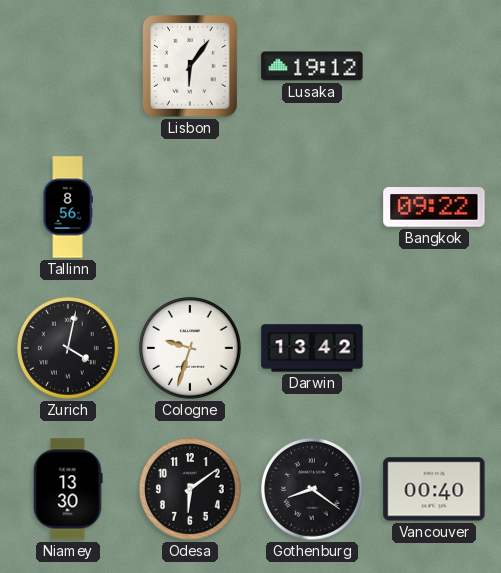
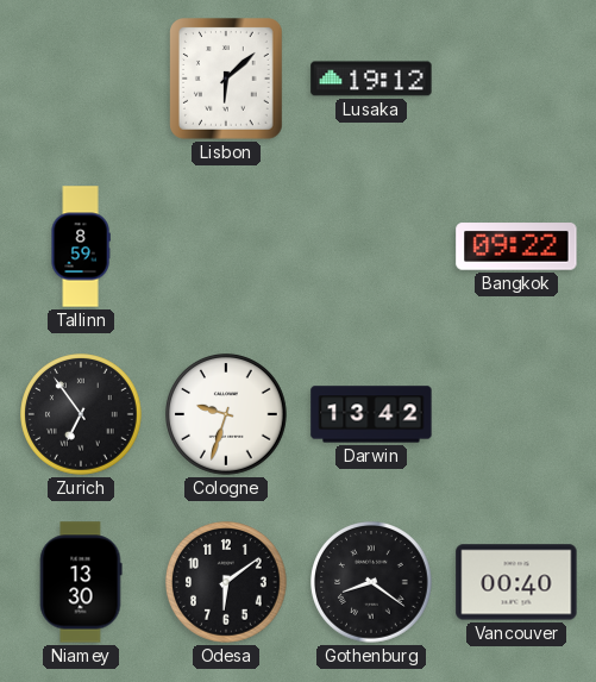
Lisbon: 6:06 -> 6:08 (227, 79)
Tallinn: 8:56 -> 8:59 (81, 246)
Zurich: 4:02 -> 6:54 (82, 415)
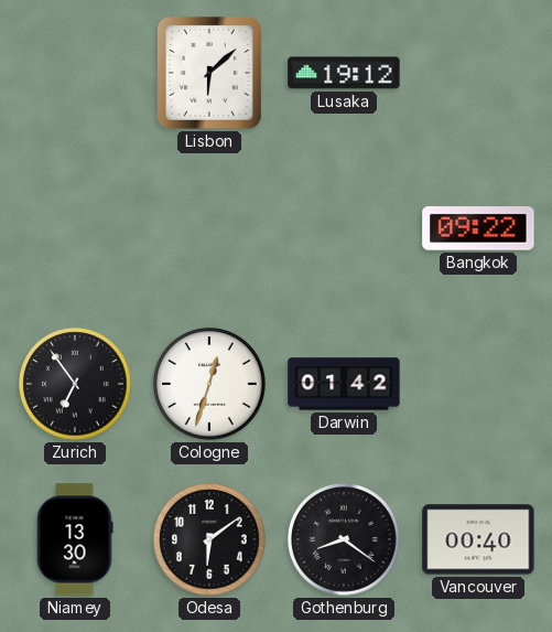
Tallinn: 8:59 -> none (81, 246)
Cologne: 9:33 -> 12:33 (210, 385)
Darwin: 13:42 -> 01:42 (344, 384)
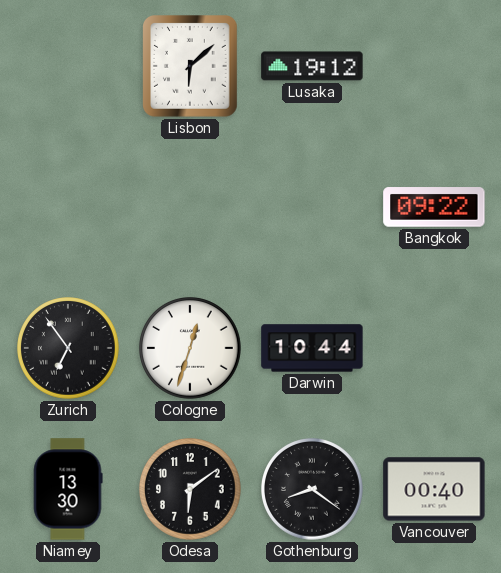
Darwin: 01:42 -> 10:44 (312, 348)
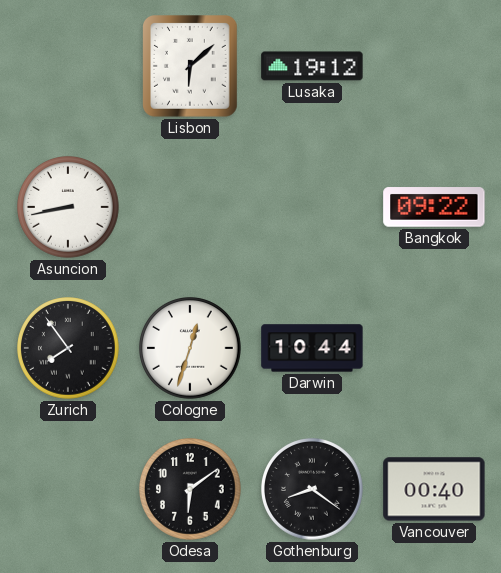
Asuncion: none -> 8:43 (69, 208)
Zurich: 6:54 -> 7:54 (69, 349)
Niamey: 13:30 -> none (68, 489)
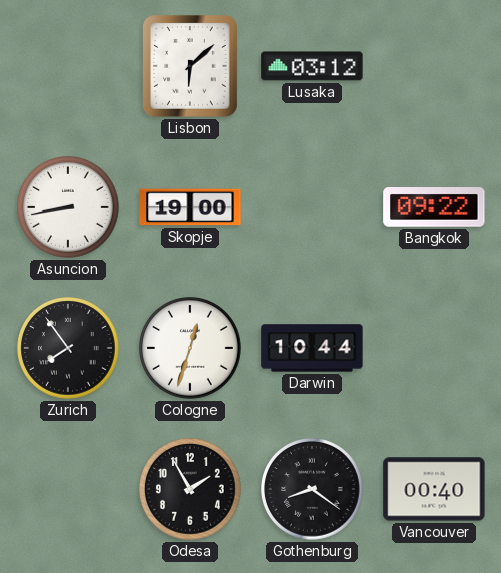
Lusaka: 19:12 -> 03:12 (312, 66)
Skopje: none -> 19:00 (190, 207)
Odesa: 6:09 -> 1:55 (191, 490)
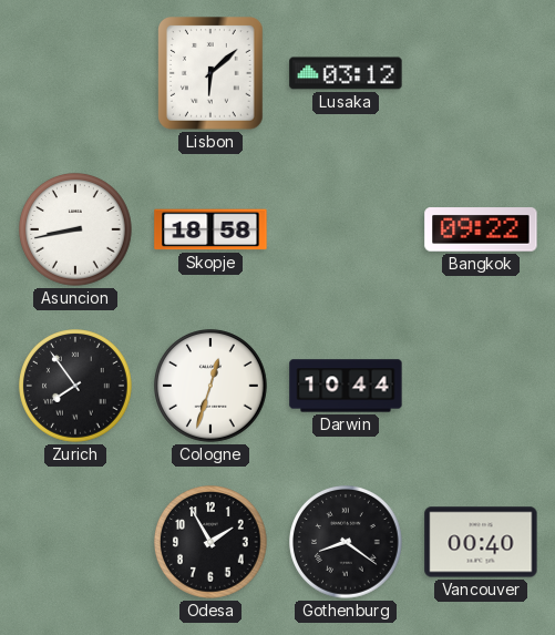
Skopje: 19:00 -> 18:58 (210, 229)
